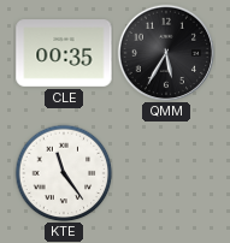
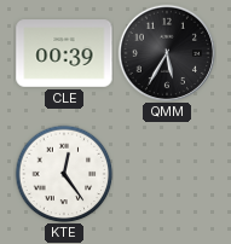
CLE: 00:35 -> 00:39 (64, 53)
KTE: 11:24 -> 12:24 (64, 174)
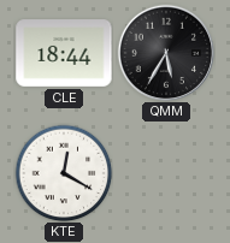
CLE: 00:39 -> 18:44 (64, 53)
KTE: 12:24 -> 12:20 (64, 173)
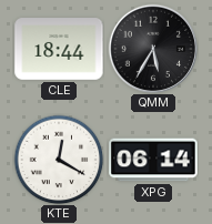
XPG: none -> 06:14 (153, 160)
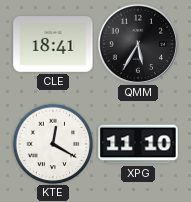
CLE: 18:44 -> 18:41 (53, 44)
XPG: 06:14 -> 11:10 (138, 144)
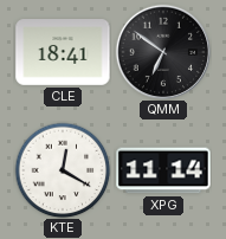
QMM: 5:35 -> 6:51 (162, 51)
XPG: 11:10 -> 11:14 (163, 170)
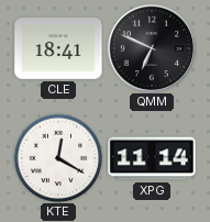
QMM: 6:51 -> 6:49 (151, 47)
